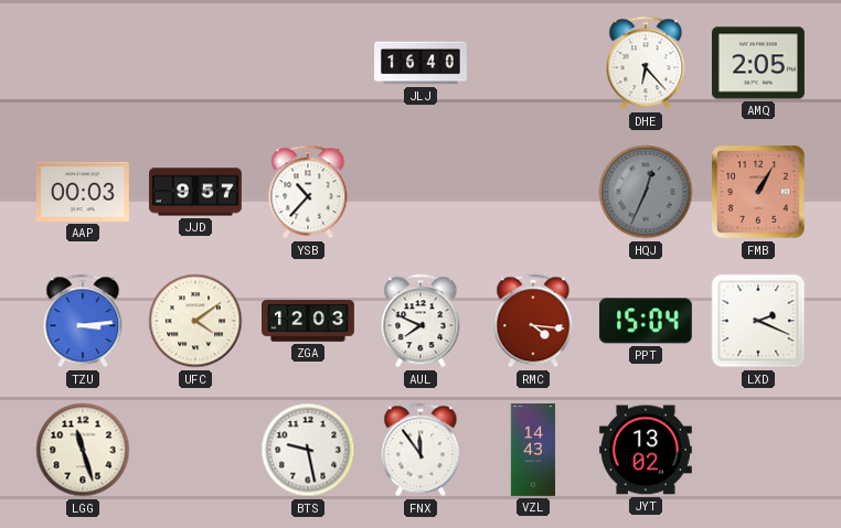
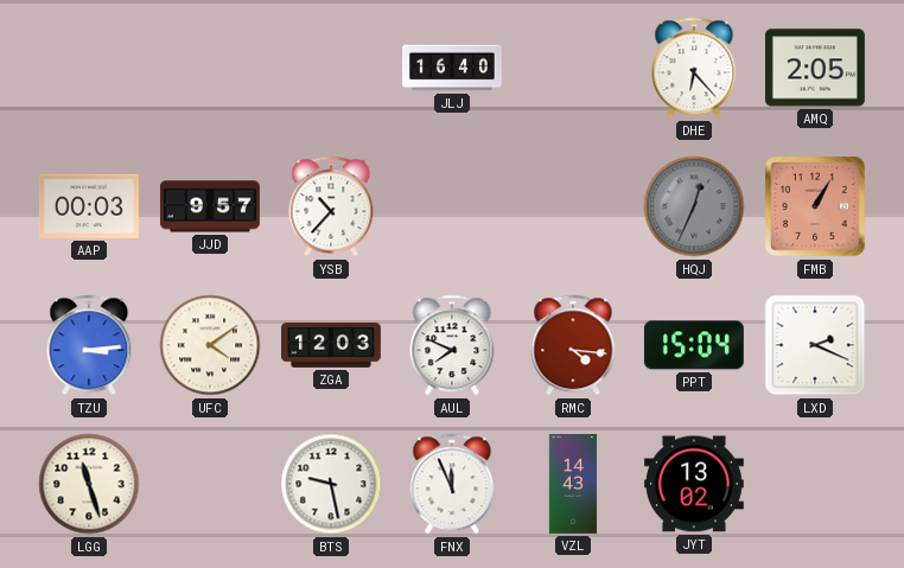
FNX: 11:54 -> 11:56 (452, 484)
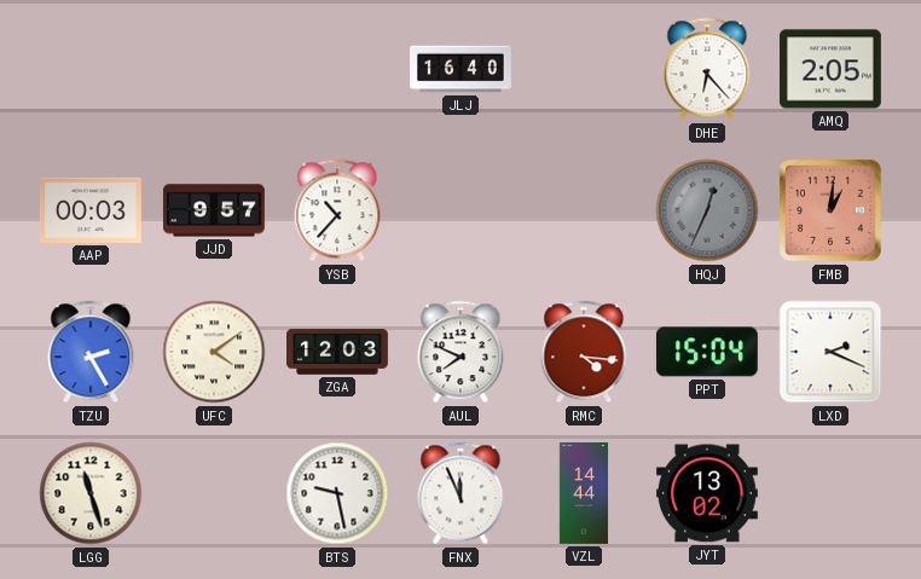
FMB: 1:05 -> 1:01 (830, 210)
TZU: 3:14 -> 2:25 (91, 352)
VZL: 14:43 -> 14:44 (584, 494)
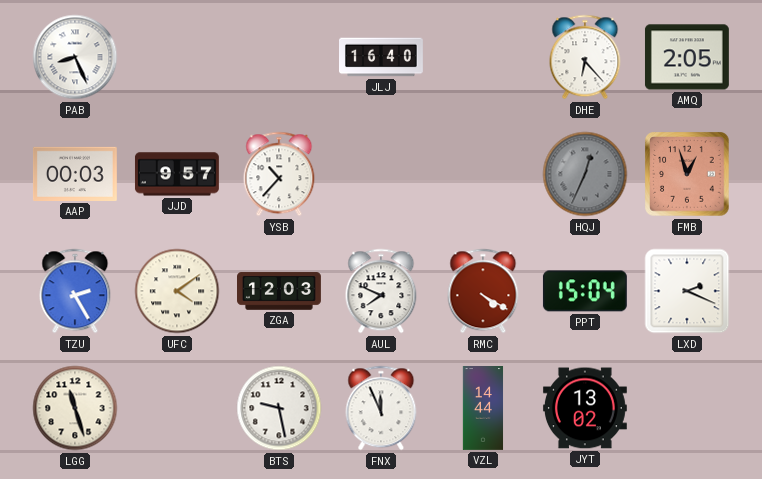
PAB: none -> 8:26 (75, 57)
FMB: 1:01 -> 12:57 (687, 174)
RMC: 4:16 -> 4:20 (483, 291)
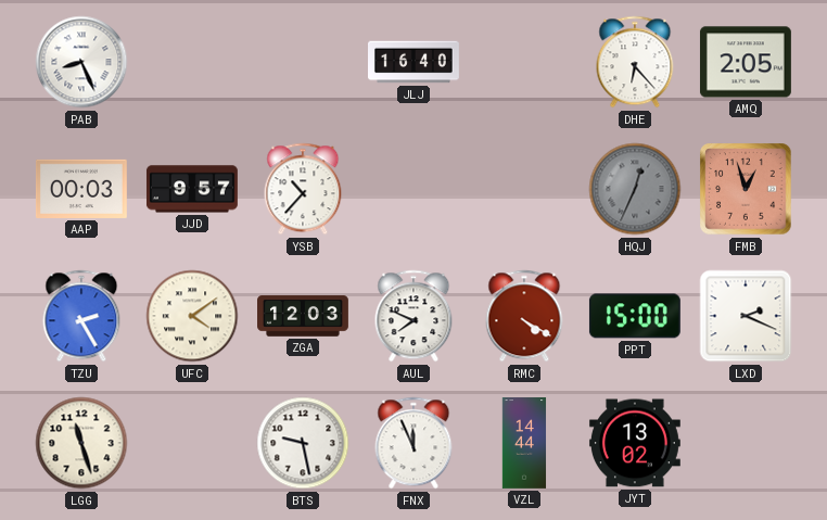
PPT: 15:04 -> 15:00 (635, 316)
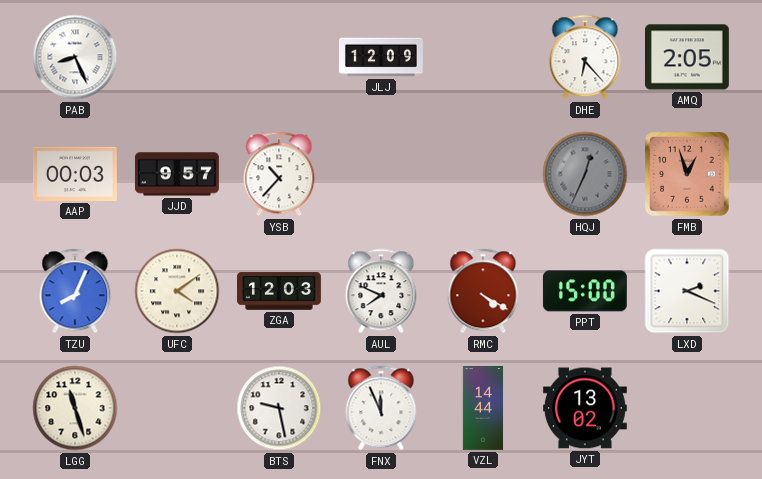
JLJ: 16:40 -> 12:09 (382, 57)
TZU: 2:25 -> 8:04 (75, 291)
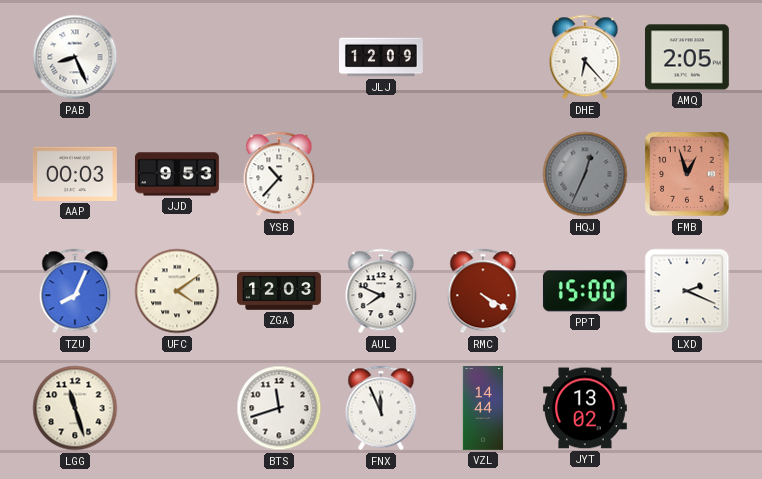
JJD: 9:57 -> 9:53 (177, 174)
BTS: 9:28 -> 11:42 (279, 408)
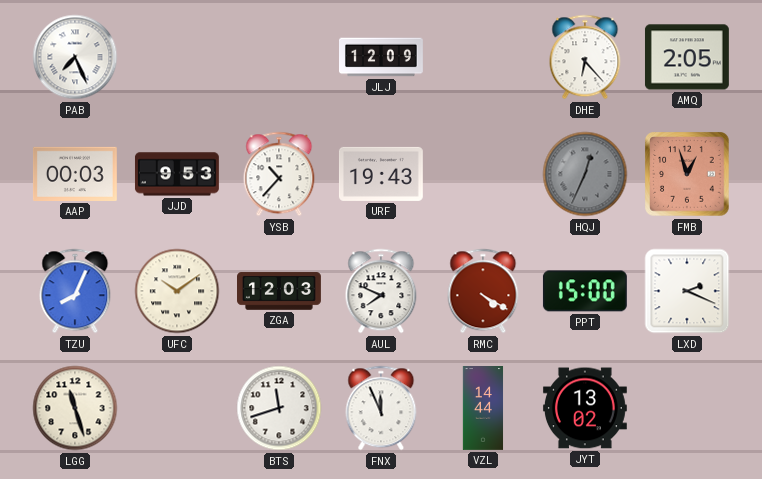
PAB: 8:26 -> 7:26 (75, 57)
URF: none -> 19:43 (381, 174)
UFC: 4:09 -> 10:09 (177, 291)
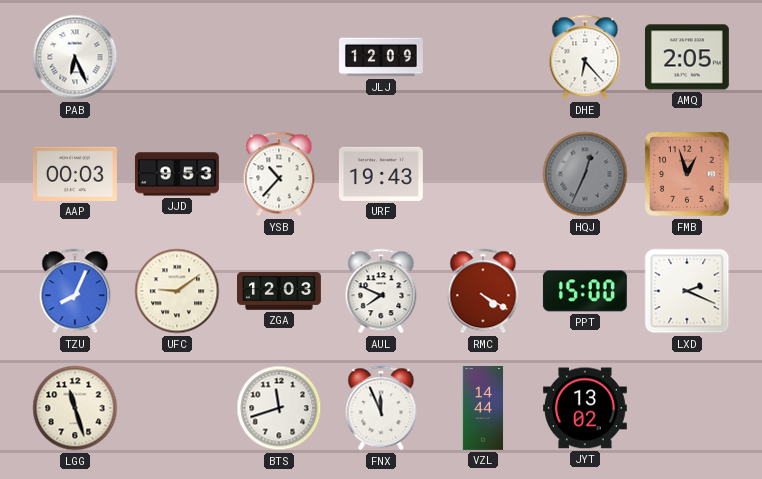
PAB: 7:26 -> 6:26 (75, 57)
UFC: 10:09 -> 9:09 (177, 291)
